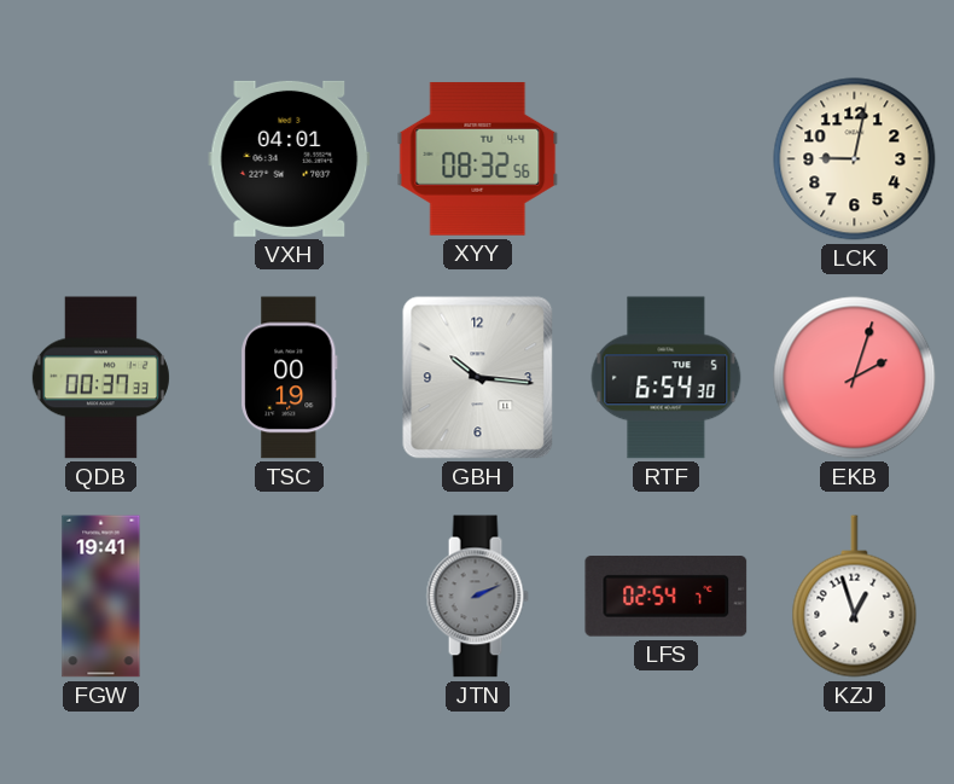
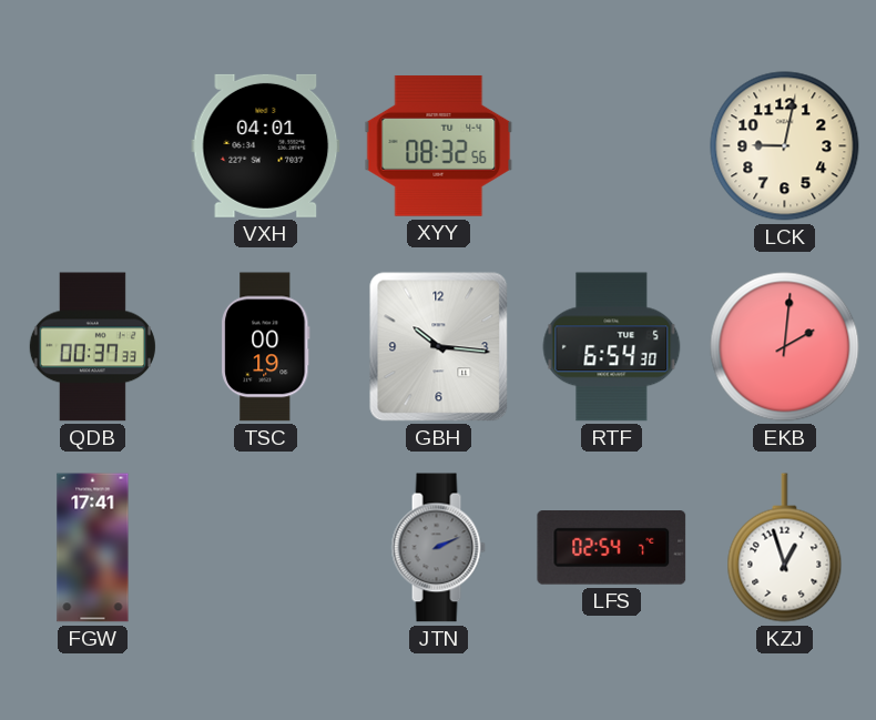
EKB: 2:03 -> 2:01 (785, 347)
FGW: 19:41 -> 17:41 (93, 548)
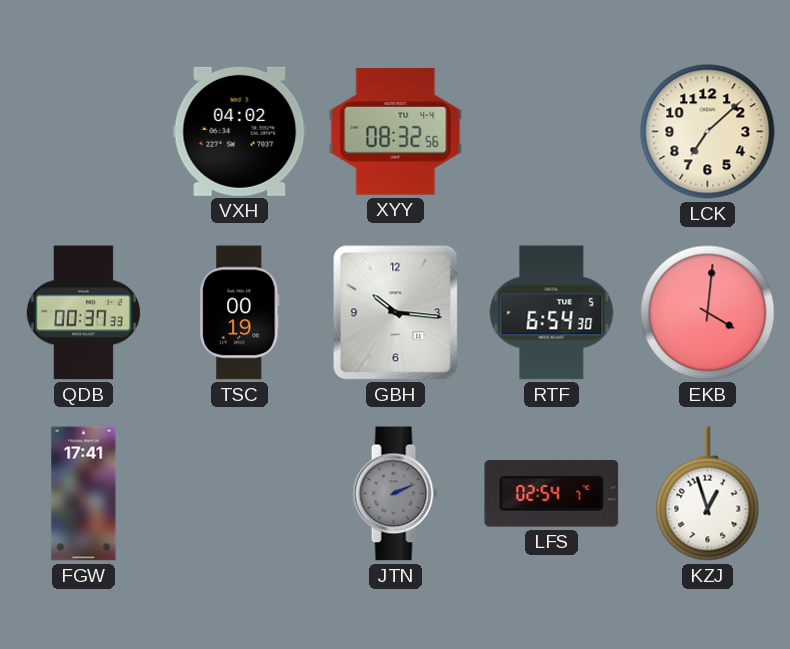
VXH: 04:01 -> 04:02 (240, 131)
LCK: 9:02 -> 7:08 (708, 132)
EKB: 2:01 -> 4:01 (708, 313)
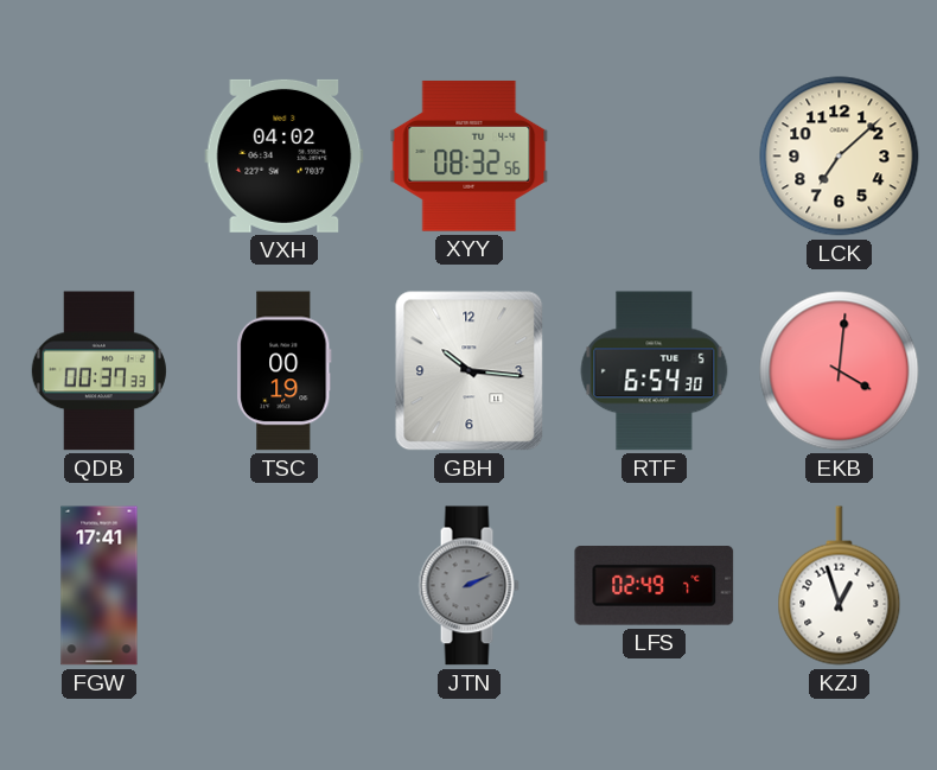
LFS: 02:54 -> 02:49 (655, 586)
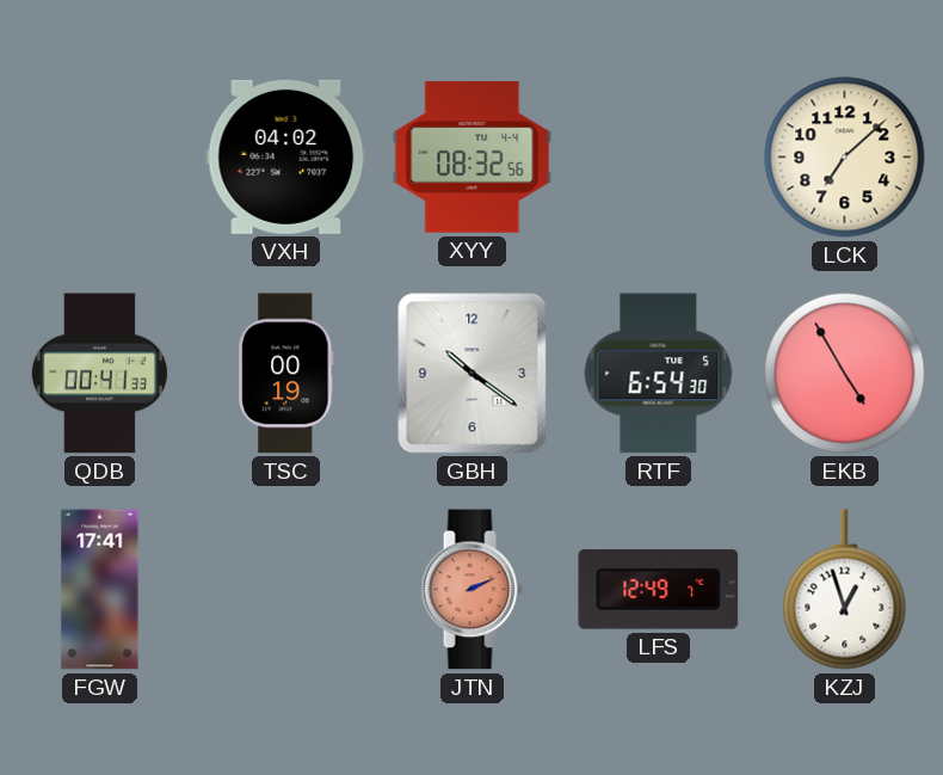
QDB: 00:37 -> 00:41 (99, 374)
GBH: 10:16 -> 10:21 (473, 374)
EKB: 4:01 -> 4:55 (845, 374)
JTN dial: grey -> salmon (471, 590)
LFS: 02:49 -> 12:49 (659, 590)
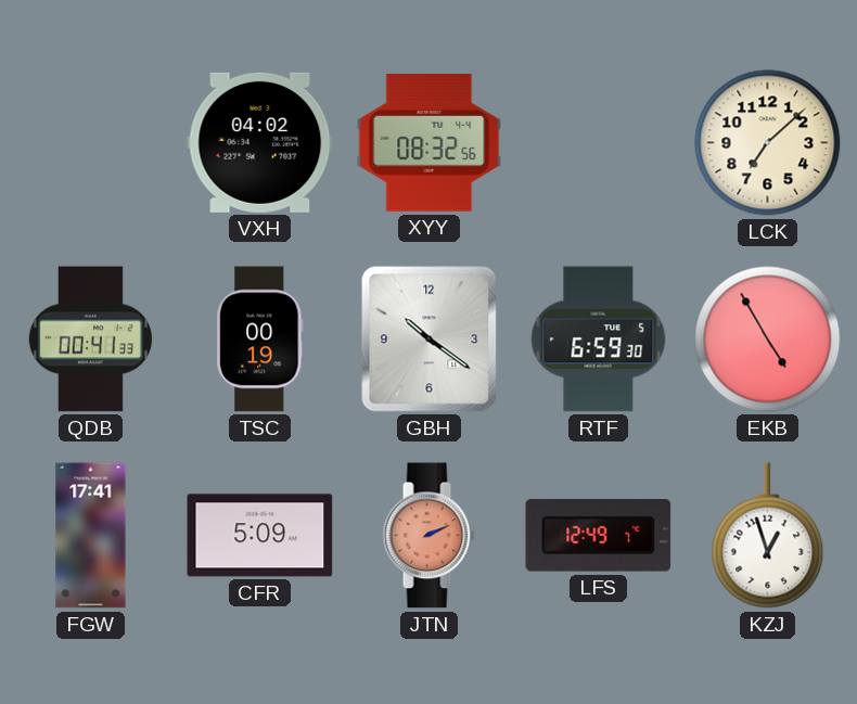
RTF: 6:54 -> 6:59 (599, 340)
CFR: none -> 5:09 (260, 536)
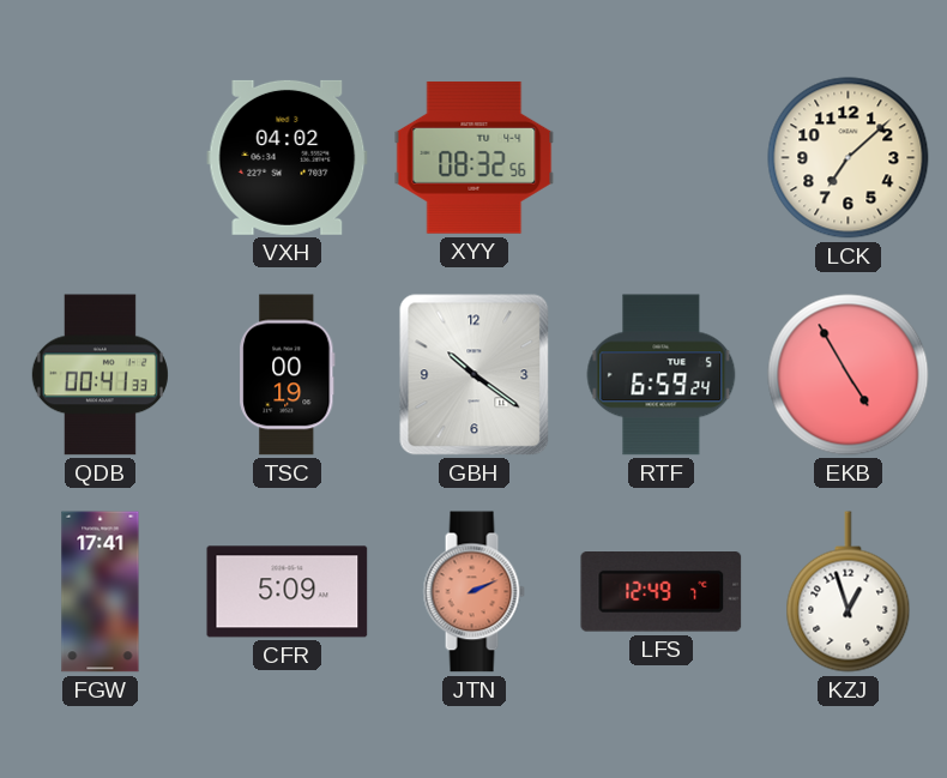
RTF: 6:59:30 -> 6:59:24 (662, 375)
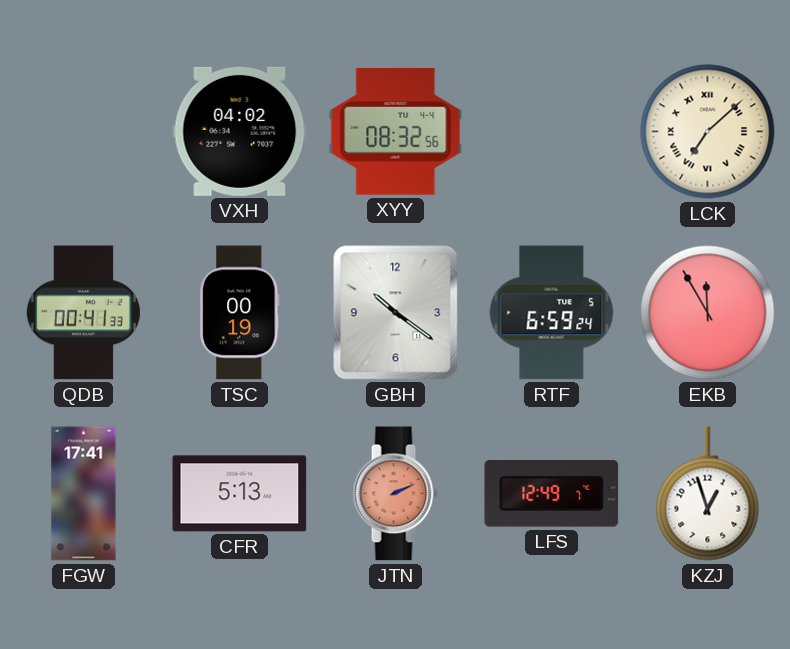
LCK numerals: Arabic -> Roman (708, 132)
EKB: 4:55 -> 11:55 (708, 313)
CFR: 5:09 -> 5:13 (240, 494)
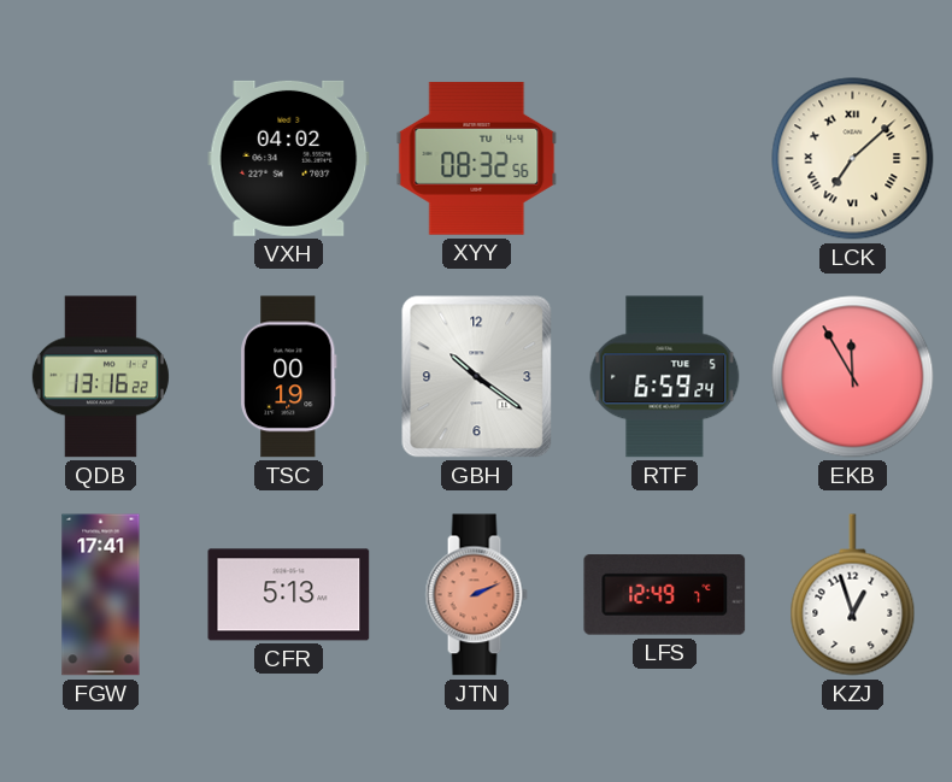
QDB: 00:41 -> 13:16 (100, 377)
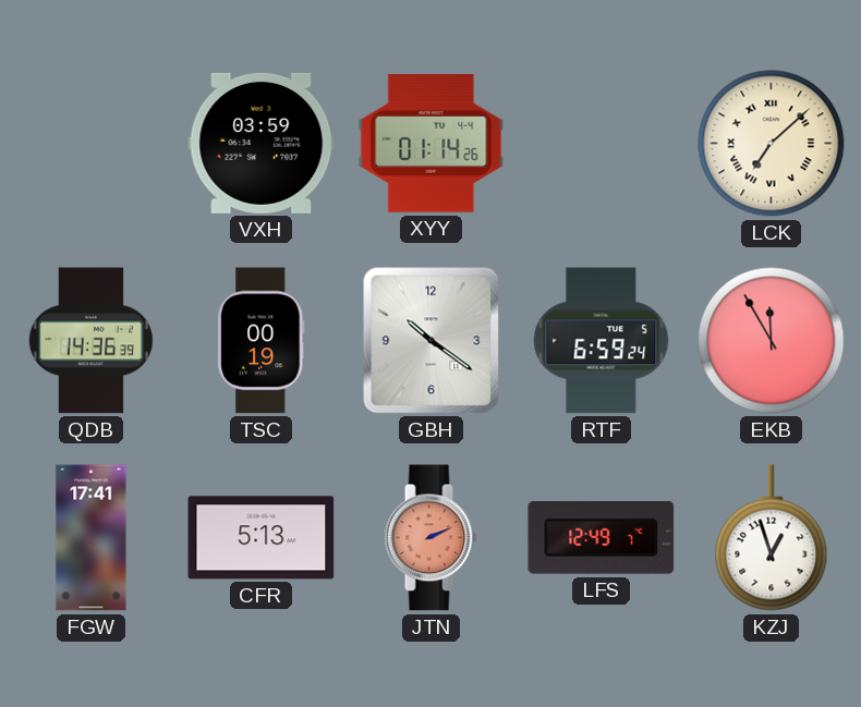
VXH: 04:02 -> 03:59 (262, 143)
XYY: 08:32 -> 01:14 (432, 143)
QDB: 13:16 -> 14:36 (90, 341)
